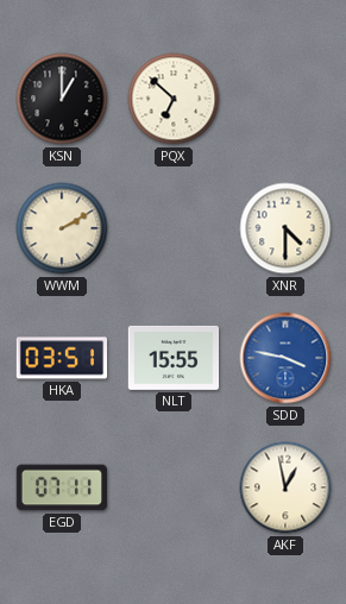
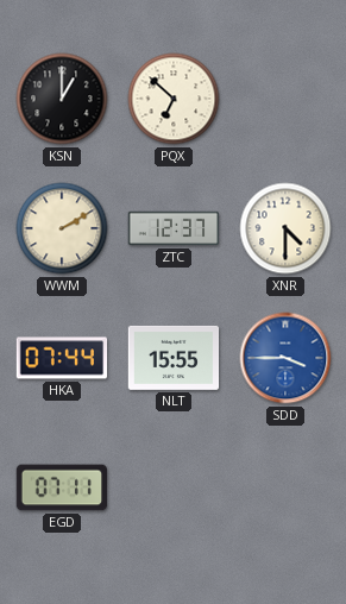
ZTC: none -> 12:37 (174, 228)
HKA: 03:51 -> 07:44 (62, 358)
SDD: 3:47 -> 3:45 (285, 358)
AKF: 12:58 -> none (285, 487)
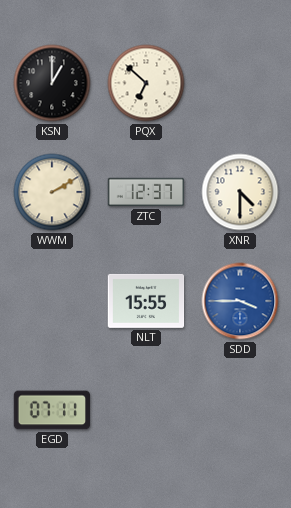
HKA: 07:44 -> none (62, 358)
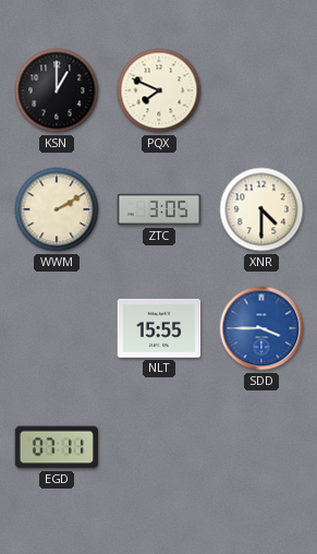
PQX: 6:52 -> 7:49 (159, 91)
ZTC: 12:37 -> 3:05 (159, 209)
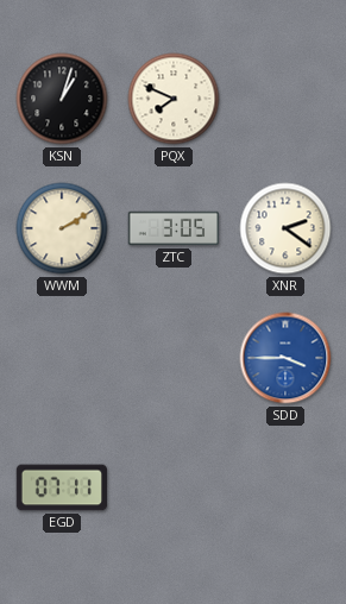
KSN: 1:00 -> 1:03 (62, 99)
XNR: 4:30 -> 2:21 (285, 228)
NLT: 15:55 -> none (159, 328)
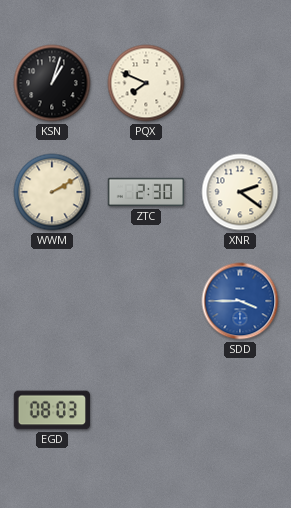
ZTC: 3:05 -> 2:30 (146, 192)
EGD: 07:11 -> 08:03 (52, 410)
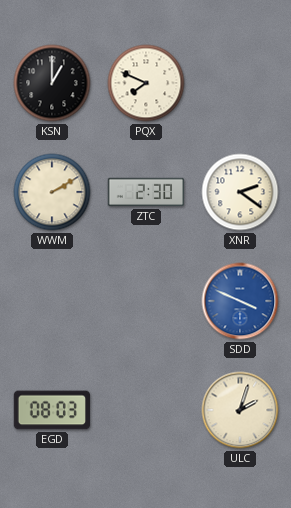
KSN: 1:03 -> 1:00 (52, 83)
SDD: 3:45 -> 3:49 (240, 301)
ULC: none -> 2:03 (240, 410)
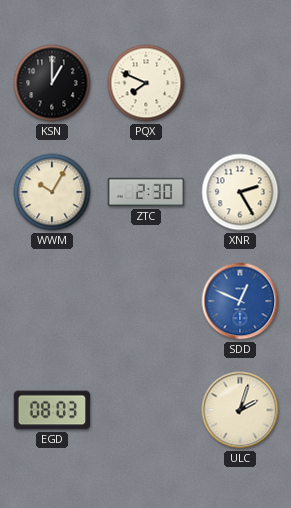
WWM: 2:10 -> 10:05 (52, 192)
XNR: 2:21 -> 2:25 (240, 192)
SDD: 3:49 -> 12:49 (240, 301)
